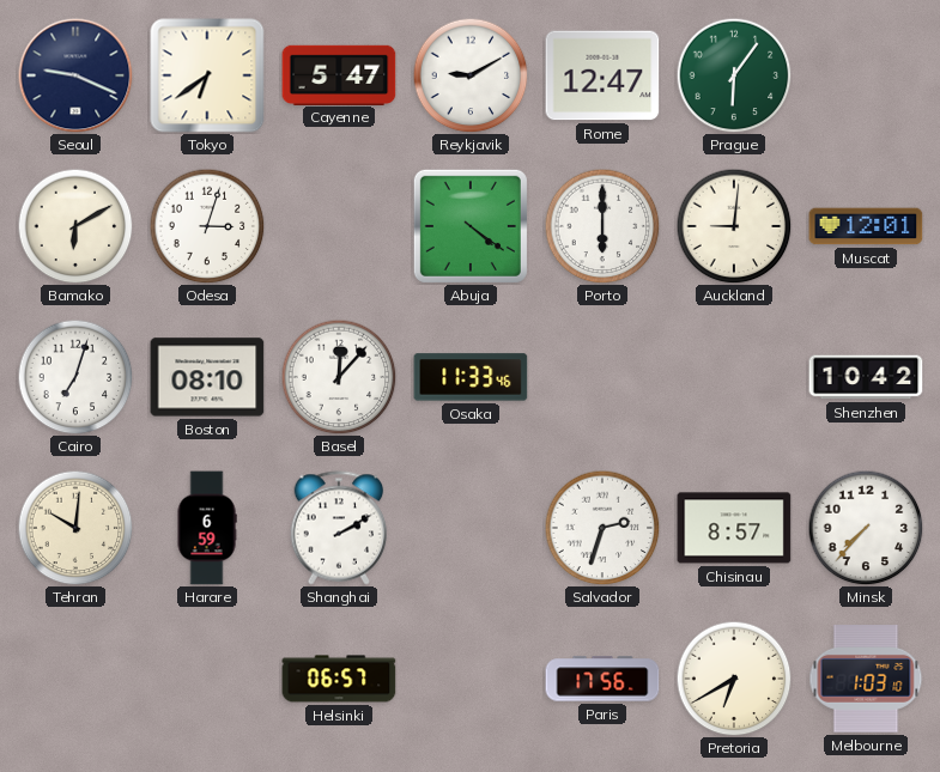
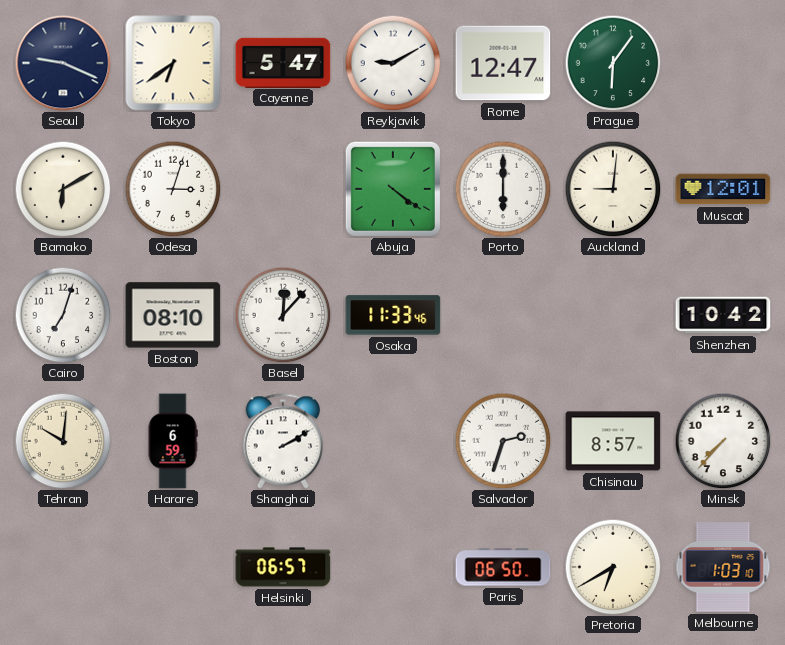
Paris: 17:56 -> 06:50 (503, 567)
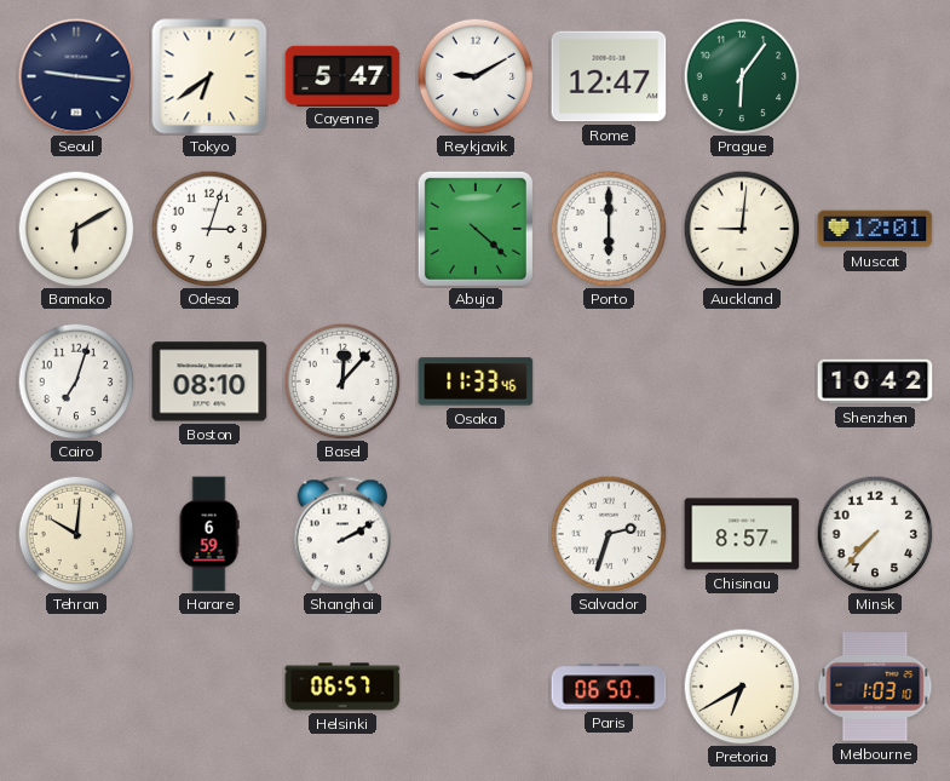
Seoul: 9:19 -> 9:16 (76, 76)
Abuja: 4:21 -> 4:22 (476, 229)
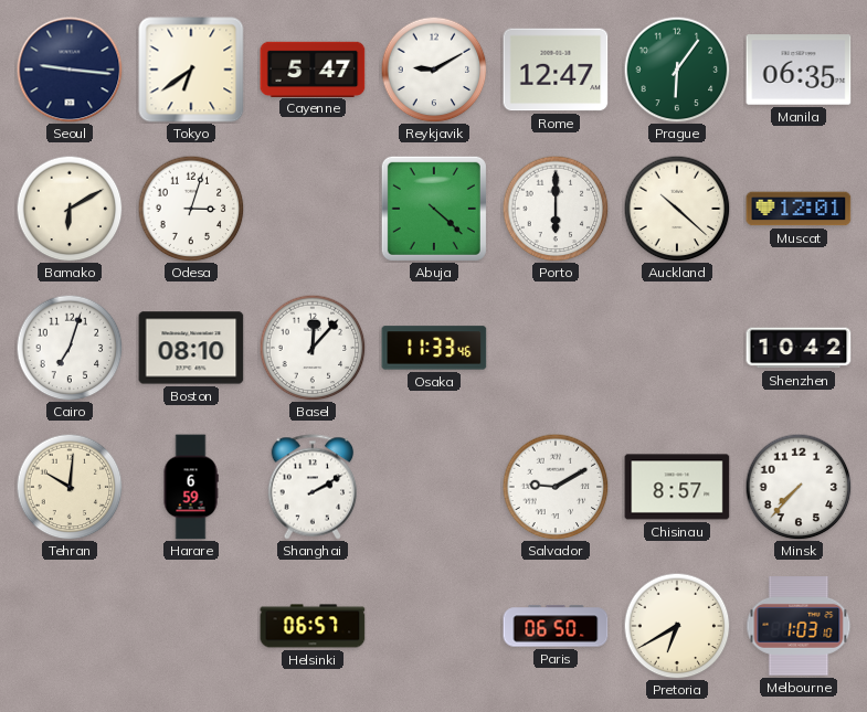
Manila: none -> 06:35 (799, 70)
Auckland: 9:01 -> 10:22 (677, 209)
Salvador: 2:33 -> 9:10 (556, 487)
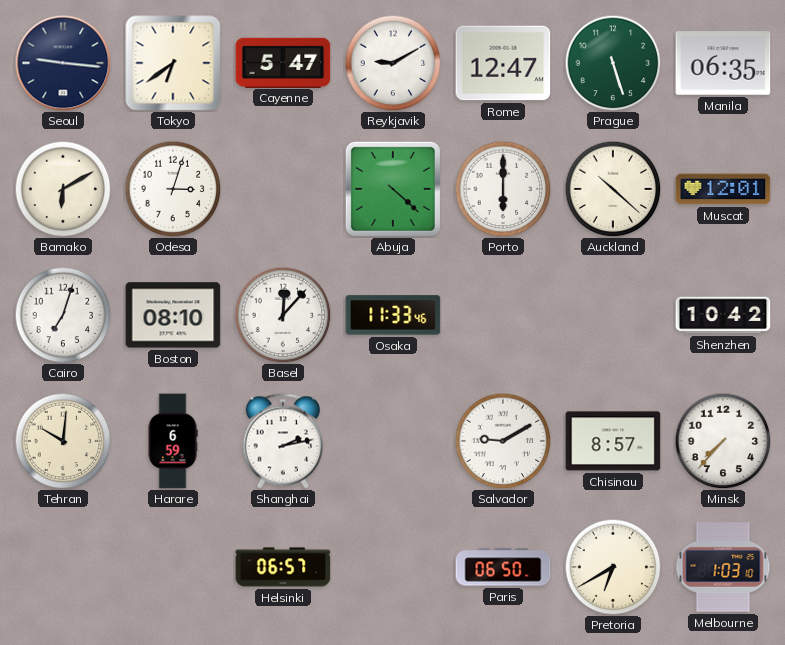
Prague: 6:06 -> 5:27 (613, 63)
Shanghai: 2:10 -> 2:13 (283, 441)
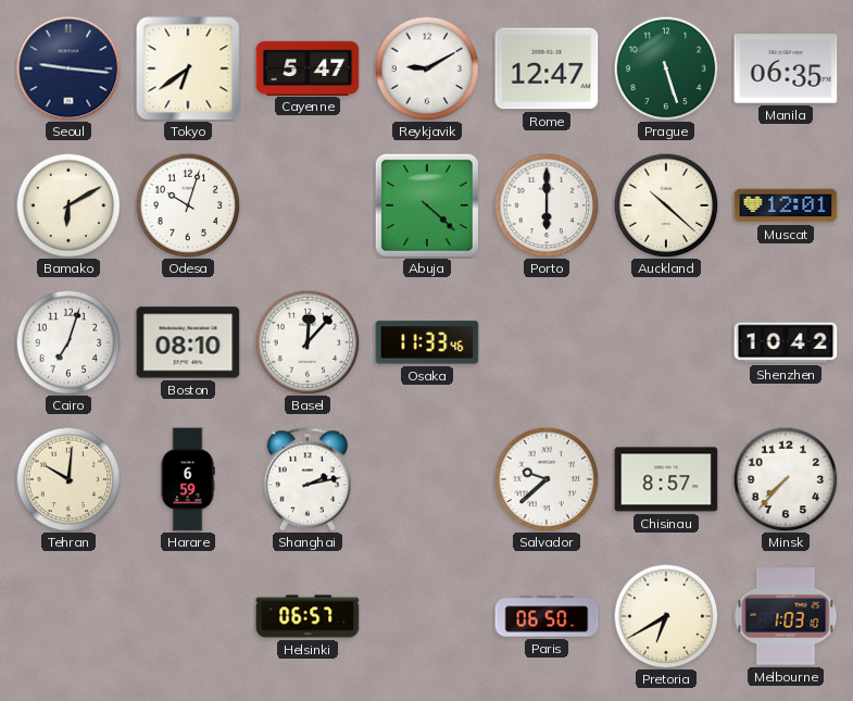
Odesa: 3:03 -> 10:03 (188, 205)
Salvador: 9:10 -> 9:38 (547, 479)
